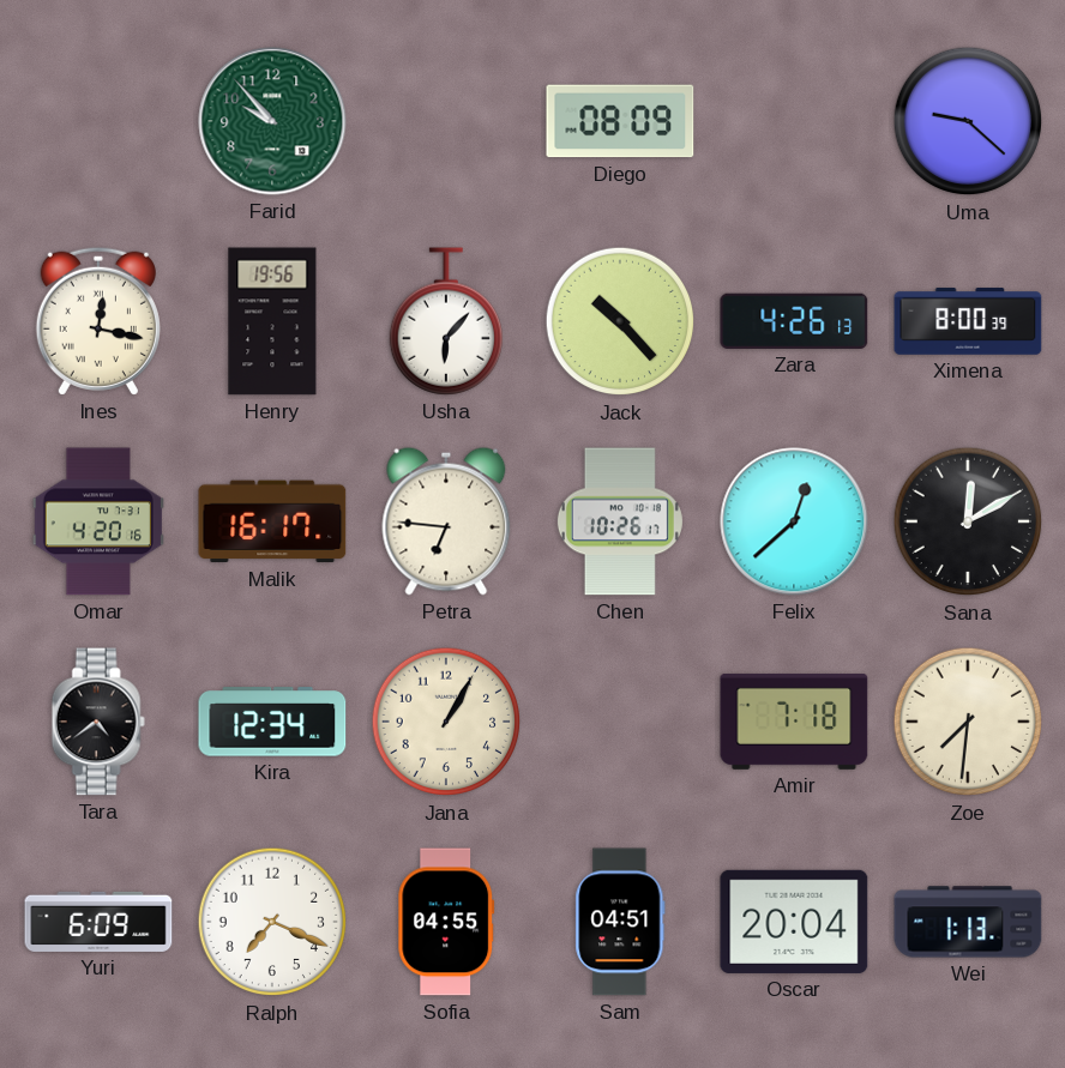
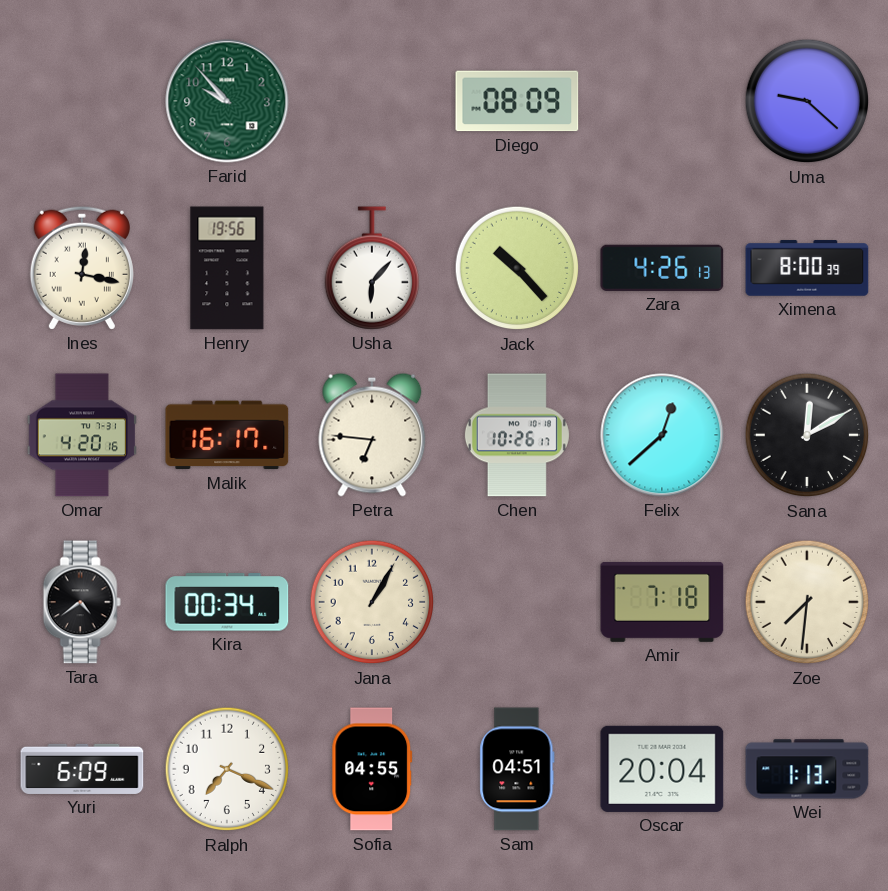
Kira: 12:34 -> 00:34 (227, 602)
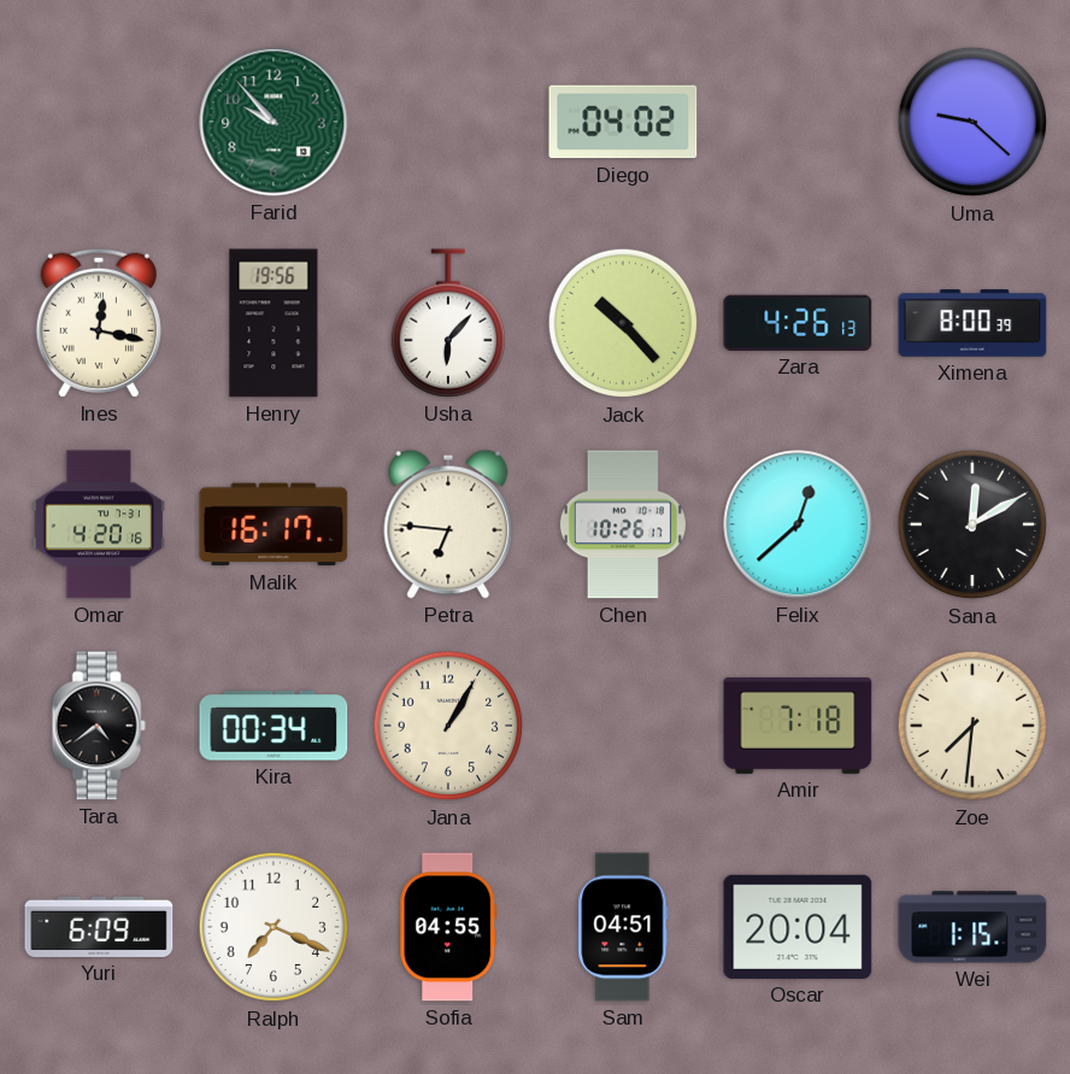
Diego: 08:09 -> 04:02 (623, 122)
Wei: 1:13 -> 1:15 (972, 927)
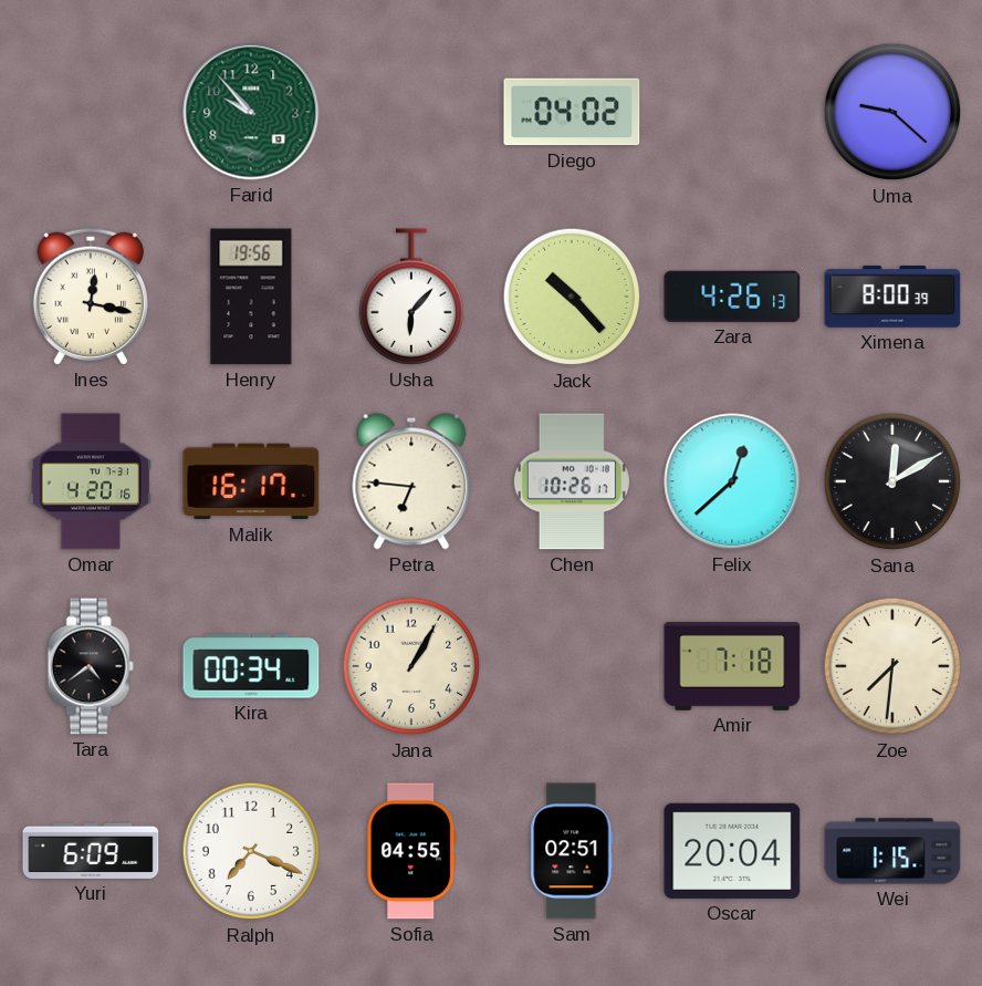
Sam: 04:51 -> 02:51 (572, 851)
